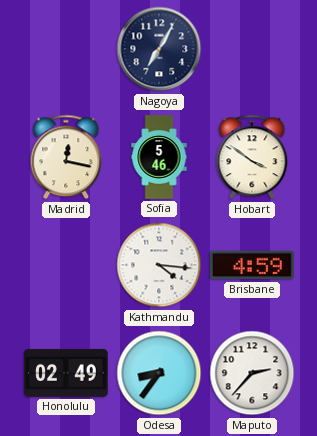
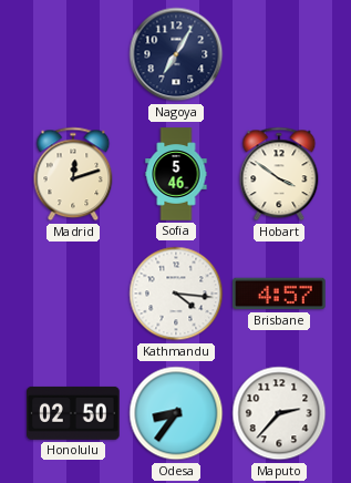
Madrid: 12:17 -> 12:12 (73, 174)
Brisbane: 4:59 -> 4:57 (279, 294)
Honolulu: 02:49 -> 02:50 (73, 413)
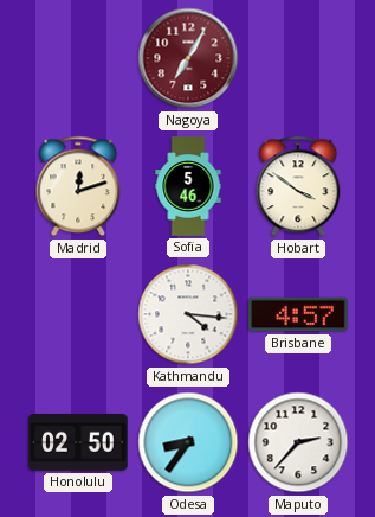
Nagoya dial: navy -> burgundy (188, 58)
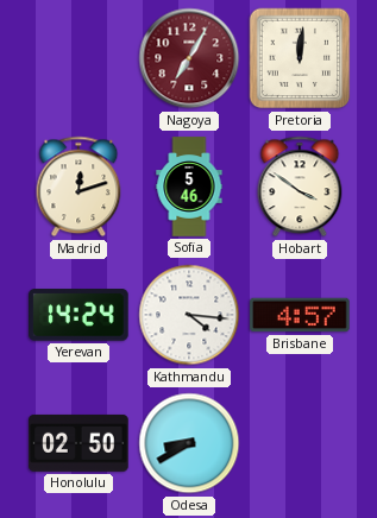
Pretoria: none -> 12:01 (300, 58)
Yerevan: none -> 14:24 (80, 315)
Odesa: 8:36 -> 8:40 (189, 443)
Maputo: 2:37 -> none (298, 442)
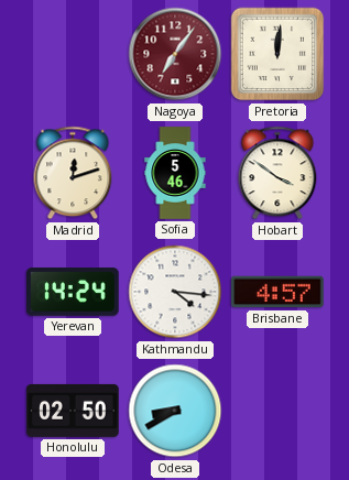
Nagoya: 7:05 -> 7:06 (175, 54)
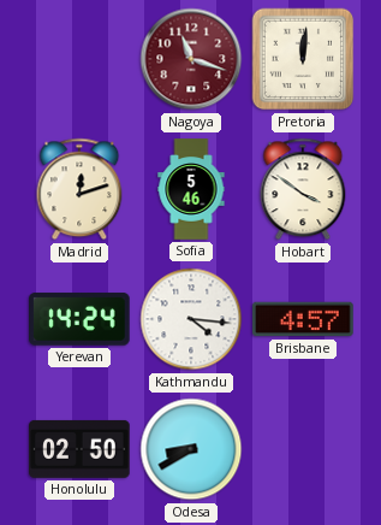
Nagoya: 7:06 -> 11:18 (191, 59)
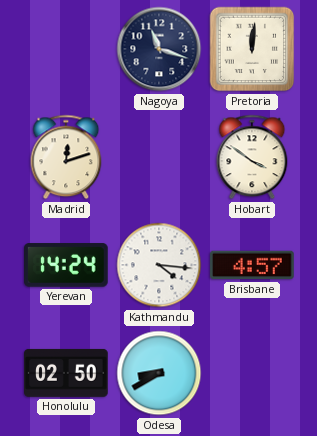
Nagoya dial: burgundy -> navy (159, 49)
Sofia: 5:46 -> none (191, 189)
